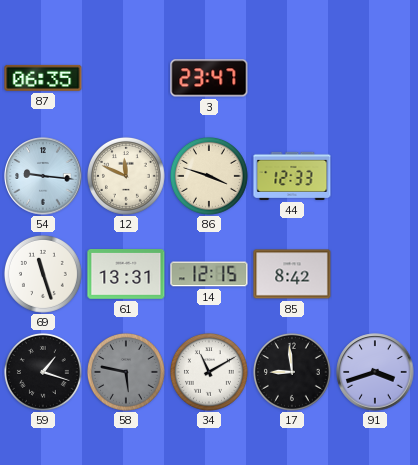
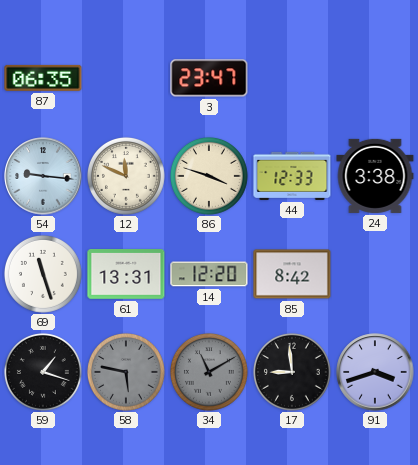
24: none -> 3:38 (375, 176)
14: 12:15 -> 12:20 (209, 274)
34 dial: white -> grey (209, 372)
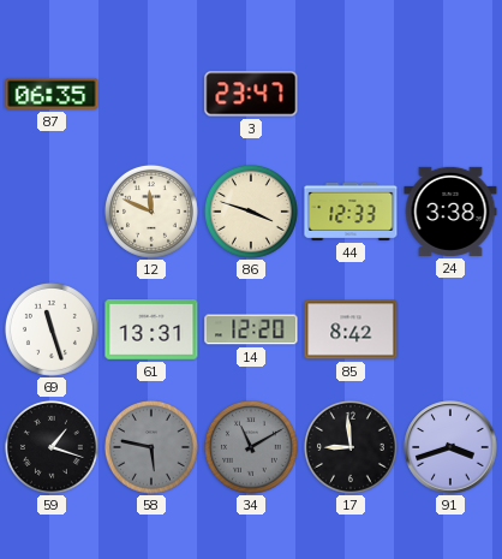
54: 9:16 -> none (43, 176)
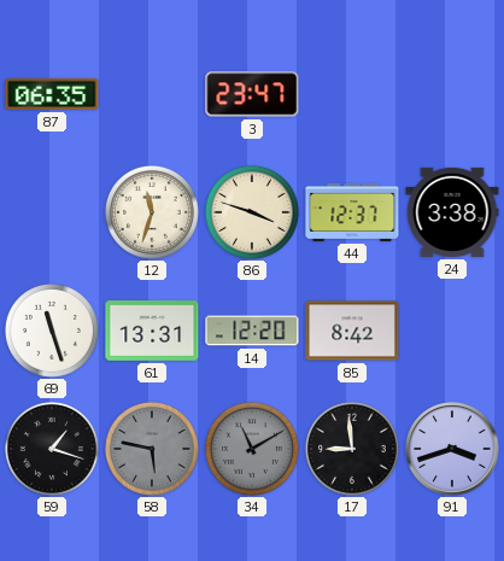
12: 11:49 -> 11:33 (152, 212)
44: 12:33 -> 12:37 (352, 212)
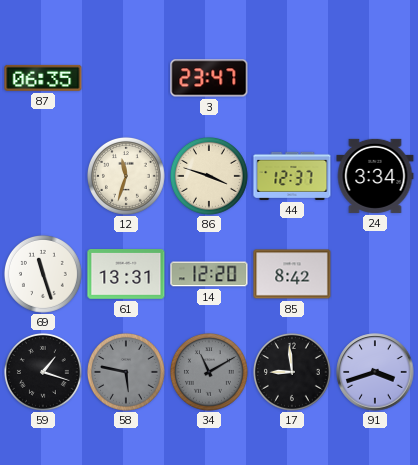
24: 3:38 -> 3:34 (375, 176)
